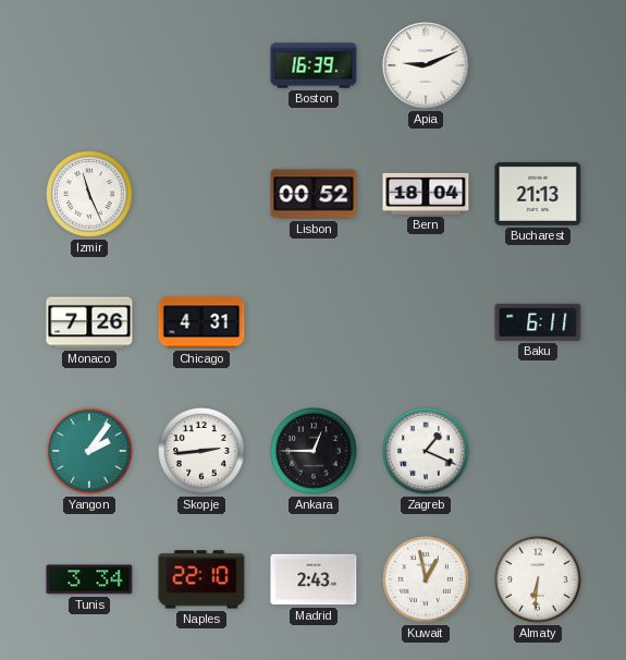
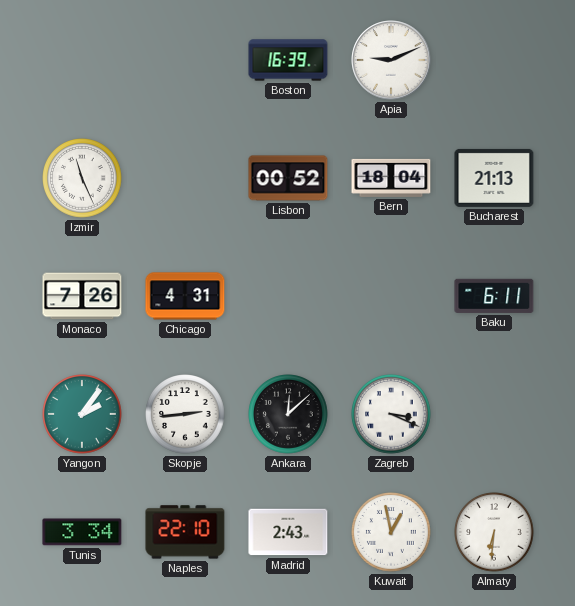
Ankara: 12:45 -> 12:08 (288, 414)
Zagreb: 1:19 -> 3:19 (391, 414)
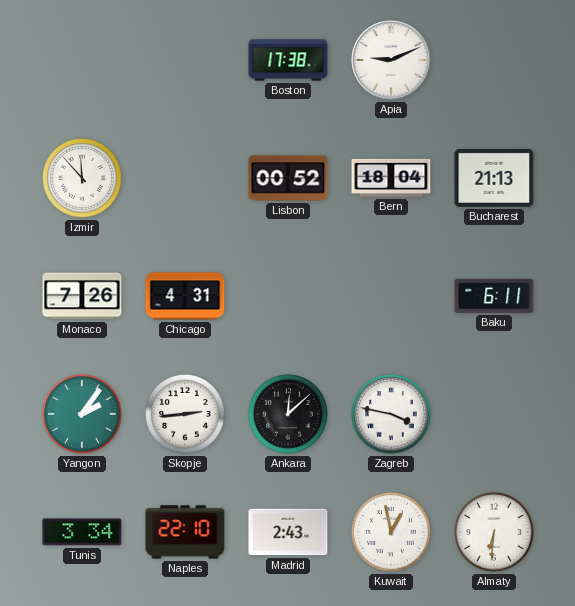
Boston: 16:39 -> 17:38 (288, 60)
Izmir: 11:26 -> 11:53 (82, 178)
Zagreb: 3:19 -> 3:47 (391, 414)
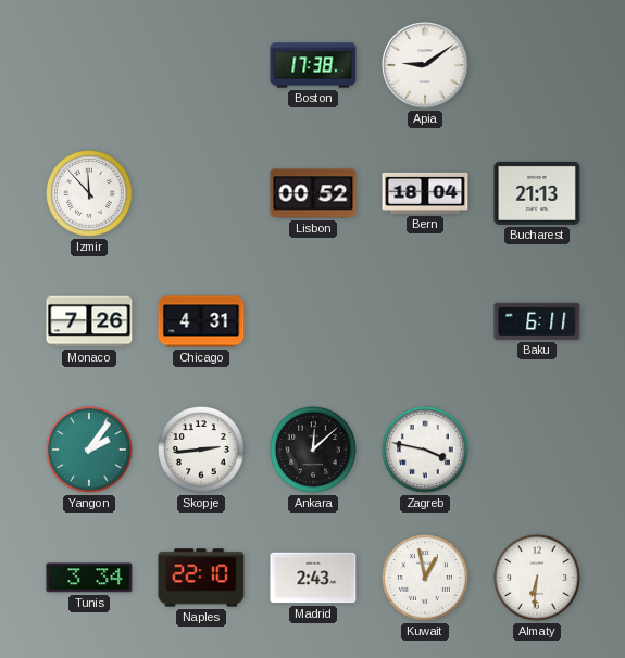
Apia: 9:11 -> 9:09 (425, 65)
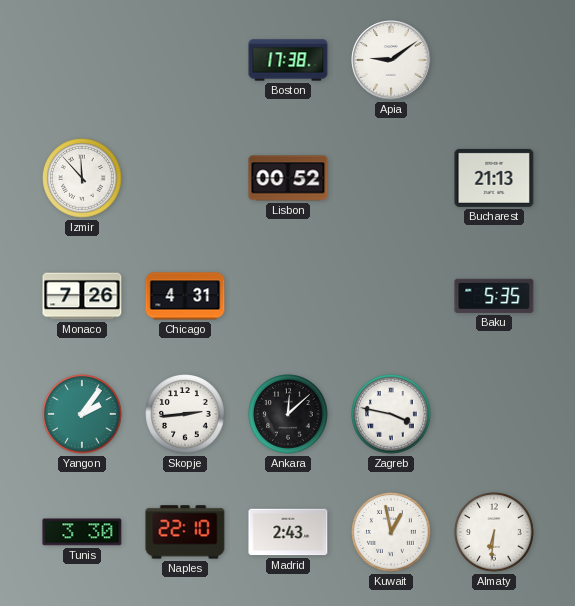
Bern: 18:04 -> none (425, 193)
Baku: 6:11 -> 5:35 (494, 296)
Tunis: 3:34 -> 3:30 (82, 532)
